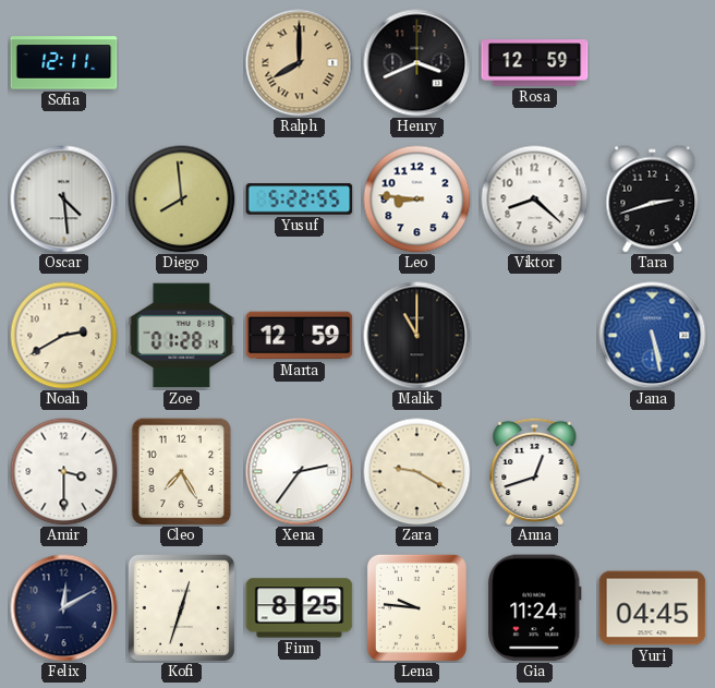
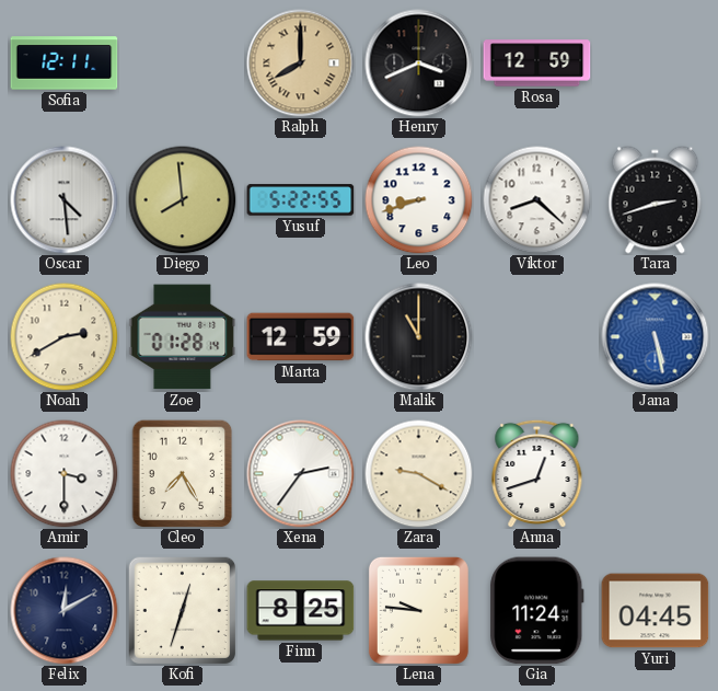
Leo: 8:46 -> 8:42 (419, 200)
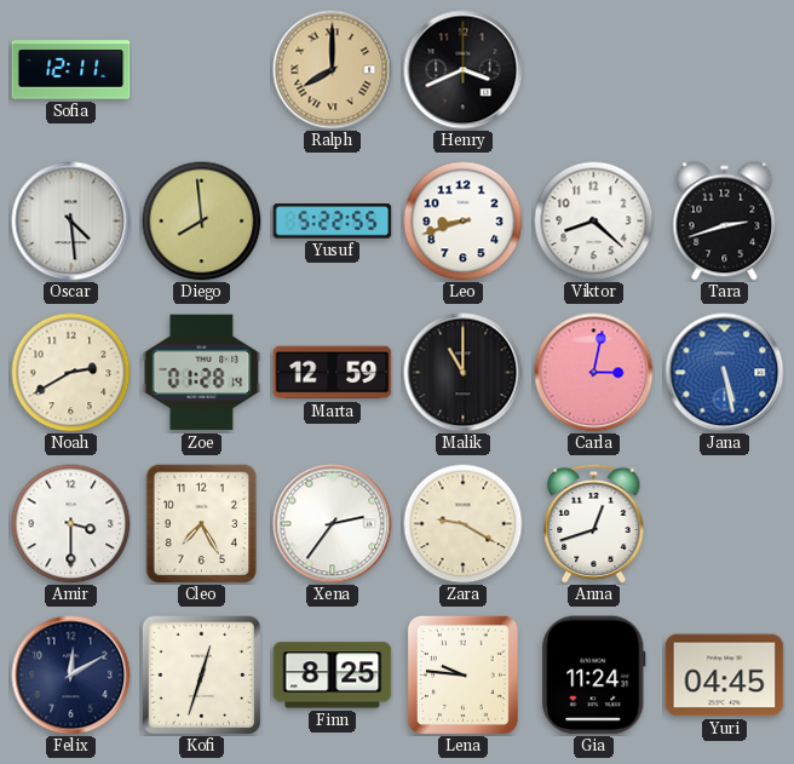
Rosa: 12:59 -> none (537, 64)
Carla: none -> 3:02 (594, 373)
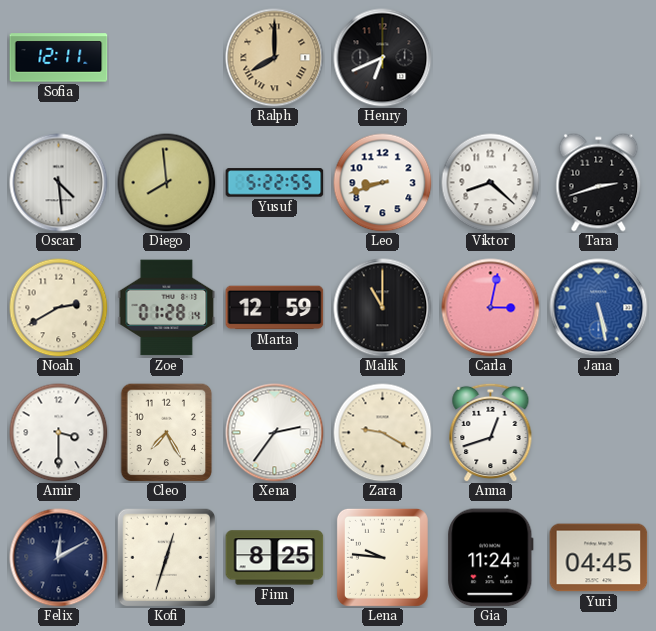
Henry: 3:41 -> 6:41 (383, 58)
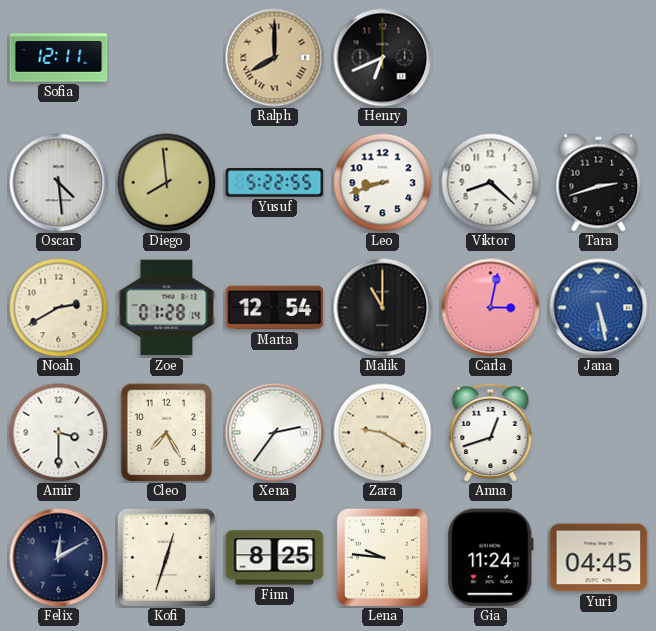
Marta: 12:59 -> 12:54 (275, 308)
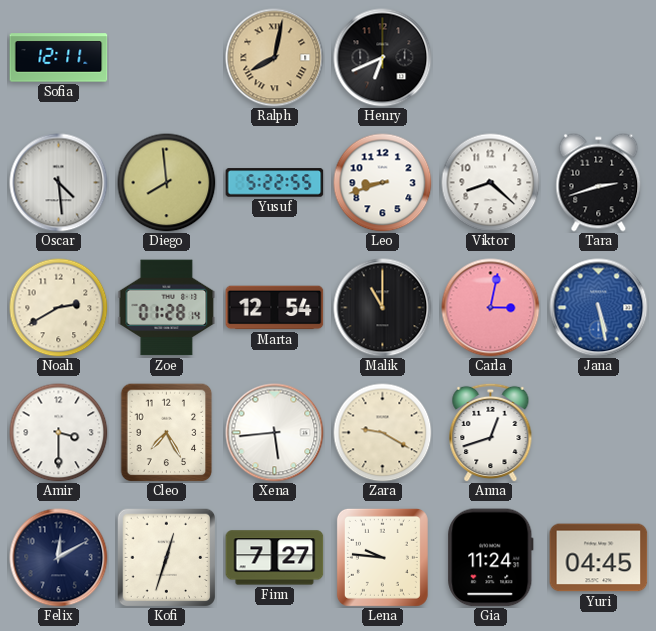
Ralph: 8:00 -> 8:02 (275, 58)
Xena: 2:36 -> 5:44 (275, 433)
Finn: 8:25 -> 7:27 (275, 558)
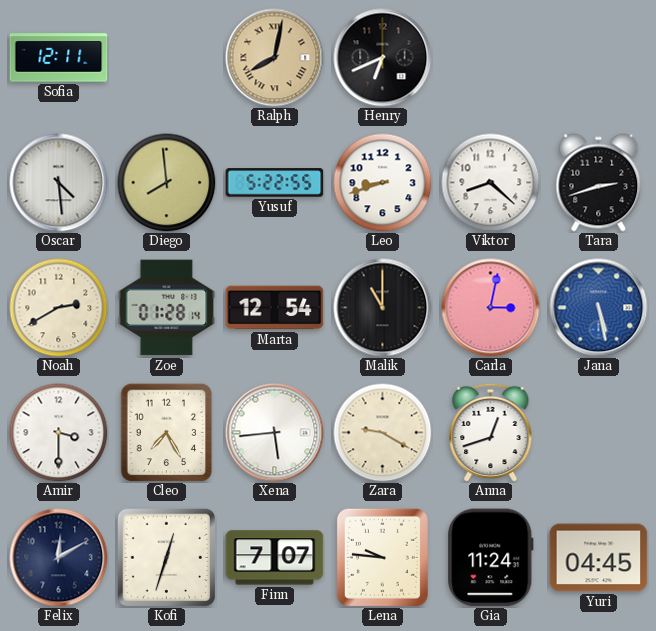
Finn: 7:27 -> 7:07 (275, 558)
